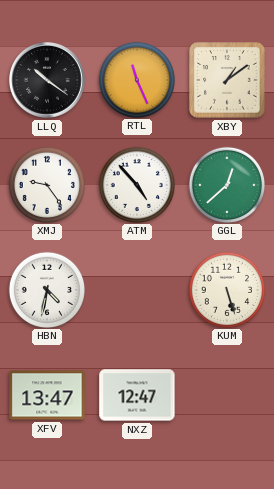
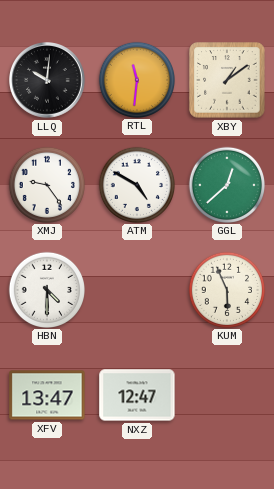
LLQ: 10:21 -> 10:01 (48, 81)
RTL: 11:26 -> 11:31 (136, 79)
ATM: 4:53 -> 4:50 (136, 184)
HBN: 4:32 -> 4:30 (46, 289)
KUM: 5:27 -> 5:56 (226, 289)
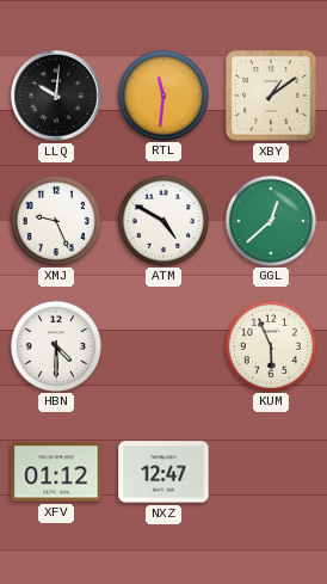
XMJ: 9:24 -> 9:26 (55, 220)
XFV: 13:47 -> 01:12 (56, 472)
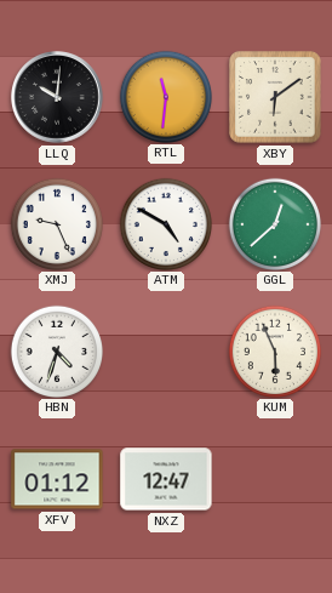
XBY: 1:09 -> 6:09 (275, 97)
HBN: 4:30 -> 4:33 (56, 350)
